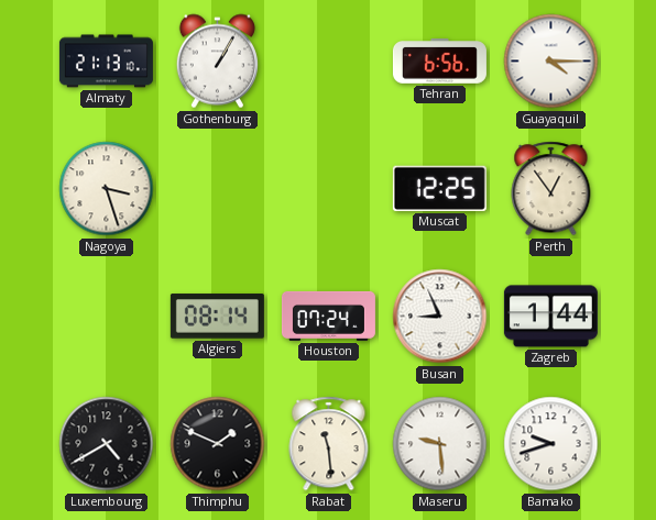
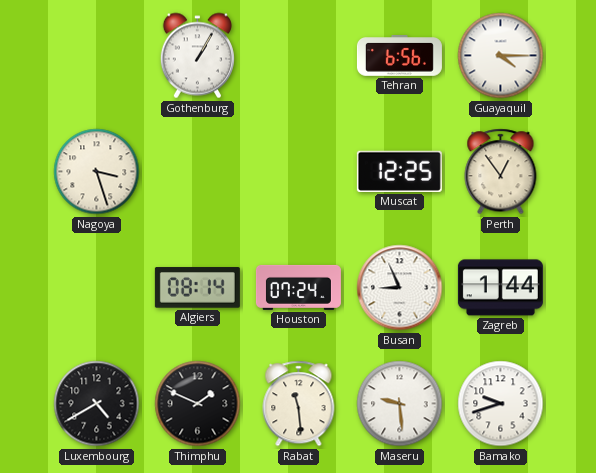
Almaty: 21:13 -> none (106, 62)
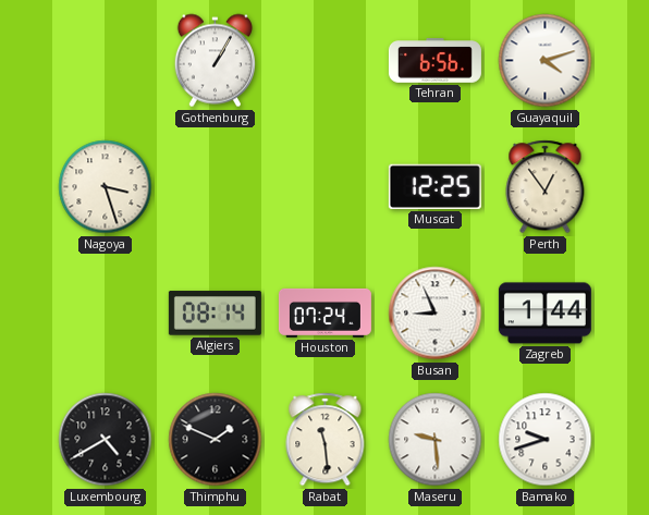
Guayaquil: 4:15 -> 4:12 (546, 61)
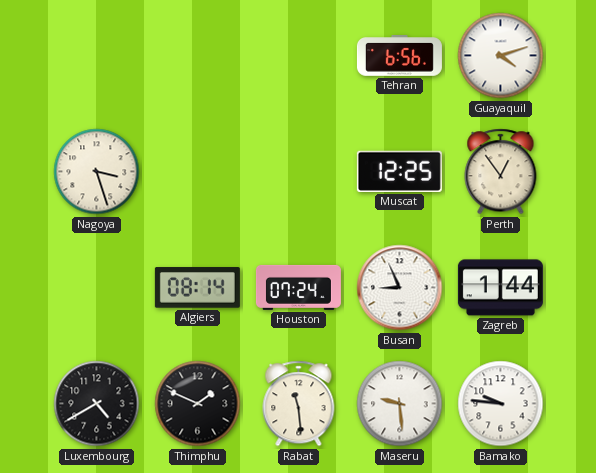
Gothenburg: 1:05 -> none (215, 61)
Bamako: 9:42 -> 9:46 (501, 404)
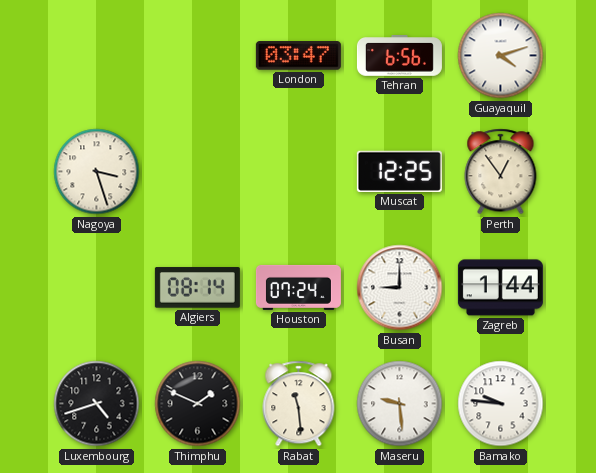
London: none -> 03:47 (298, 56)
Busan: 8:56 -> 9:00 (400, 288)
Luxembourg: 4:40 -> 4:42 (97, 404)
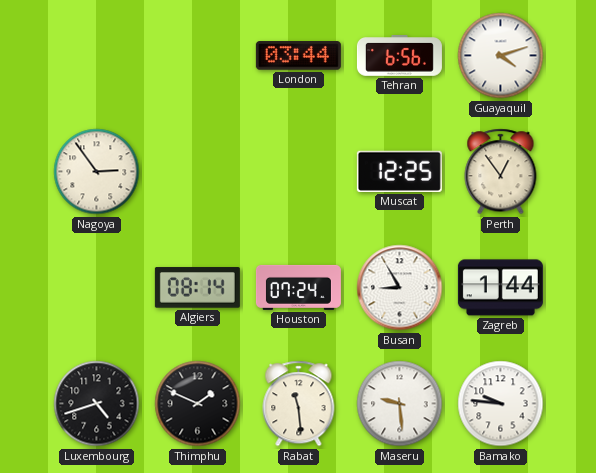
London: 03:47 -> 03:44 (298, 56)
Nagoya: 3:27 -> 2:54 (97, 172)
Busan: 9:00 -> 8:55 (400, 288)
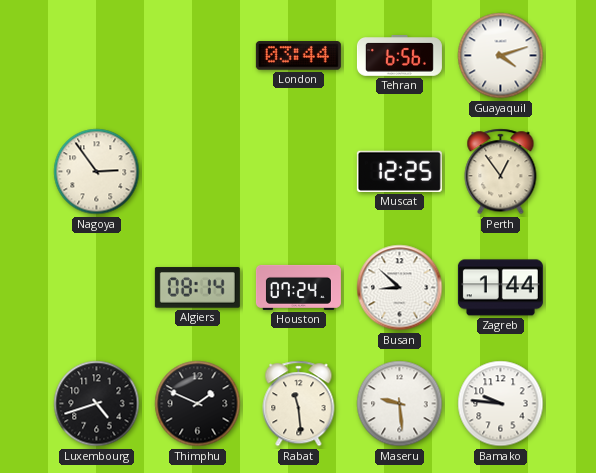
Busan: 8:55 -> 8:52 (400, 288)
